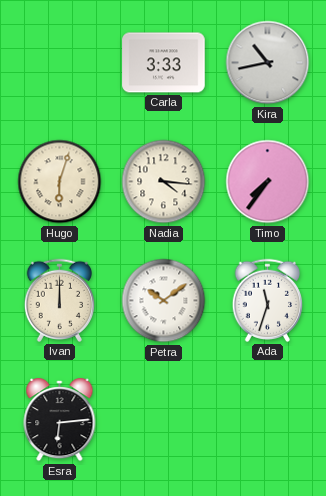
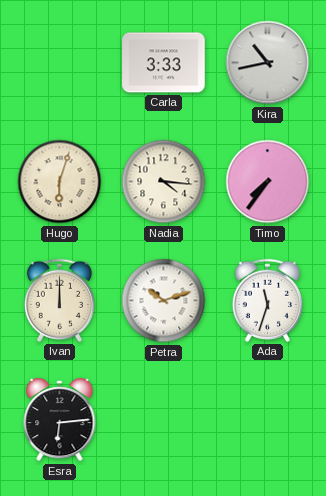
Petra: 10:09 -> 10:12 (164, 301)
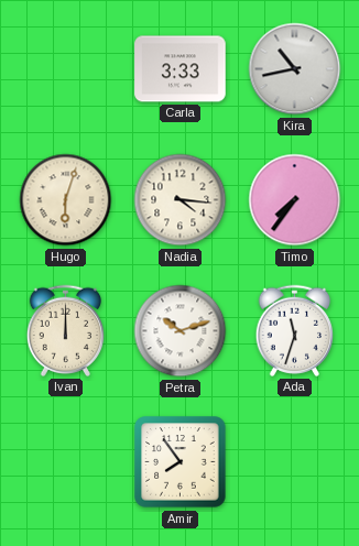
Esra: 6:14 -> none (60, 421)
Amir: none -> 7:54 (181, 462)
